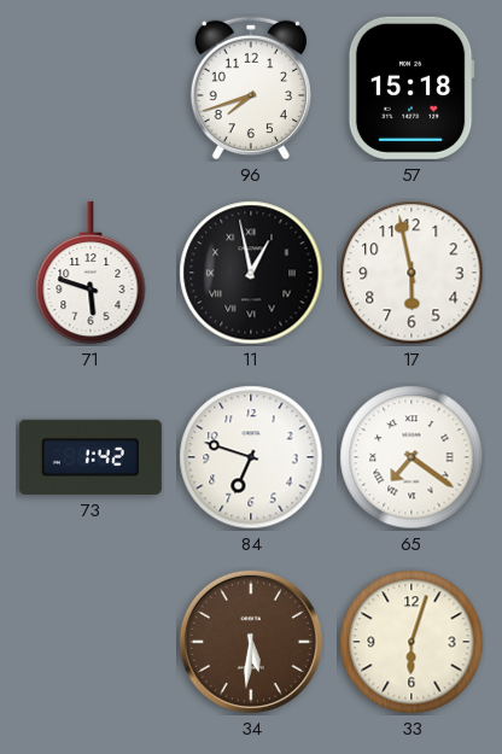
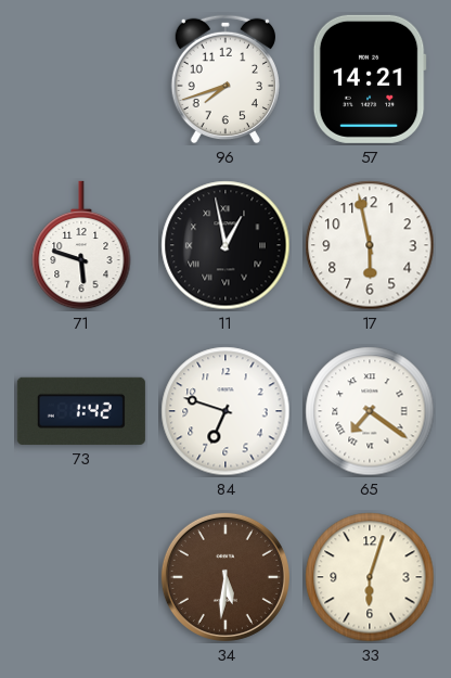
57: 15:18 -> 14:21 (370, 79)
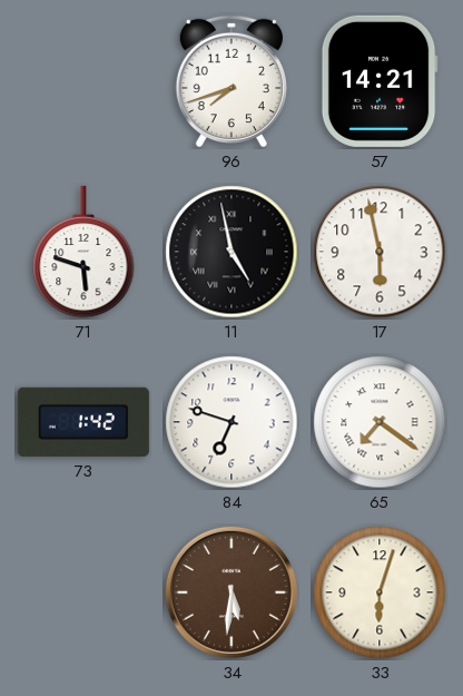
11: 12:58 -> 4:58 (231, 252)
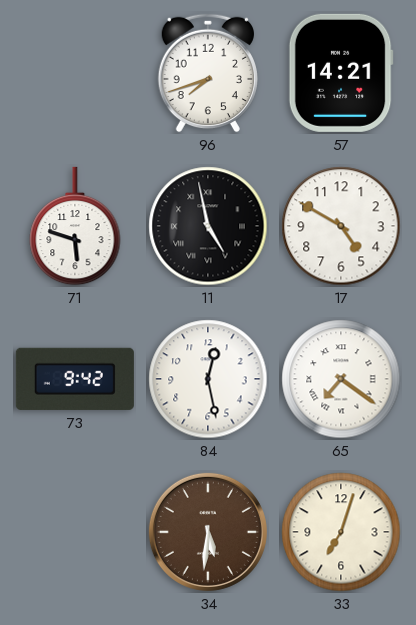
17: 5:58 -> 4:50 (341, 226)
73: 1:42 -> 9:42 (75, 379)
84: 6:48 -> 12:28 (208, 379)
33: 6:03 -> 7:03 (341, 532)
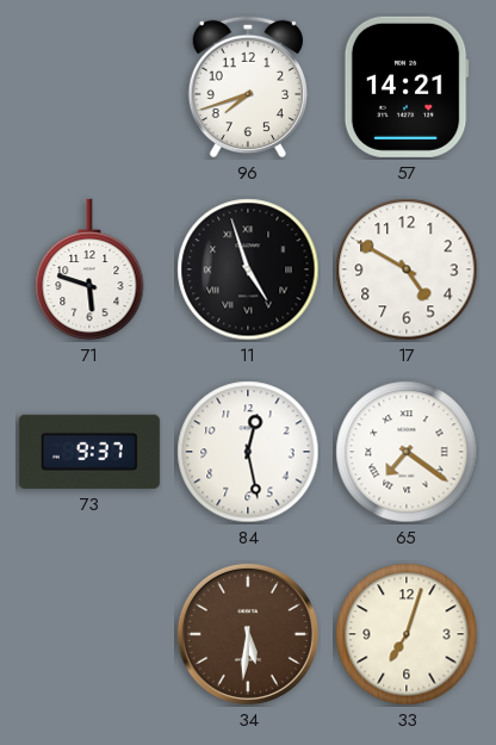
11: 4:58 -> 4:57 (248, 269)
73: 9:42 -> 9:37 (89, 452)
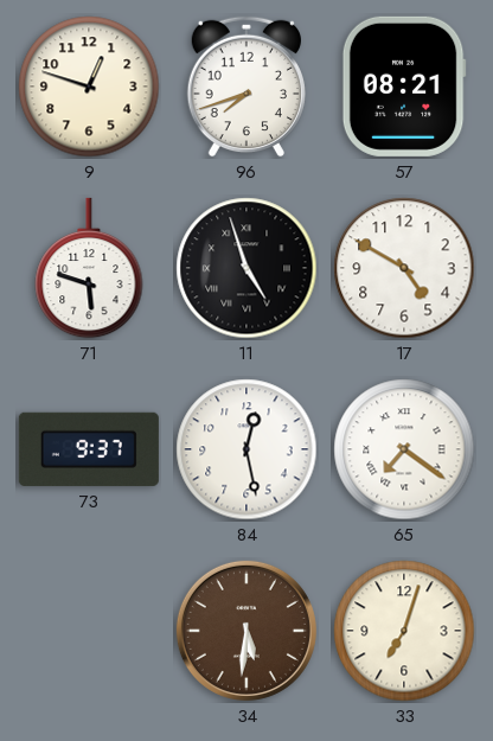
9: none -> 12:48 (89, 87)
57: 14:21 -> 08:21 (404, 87)
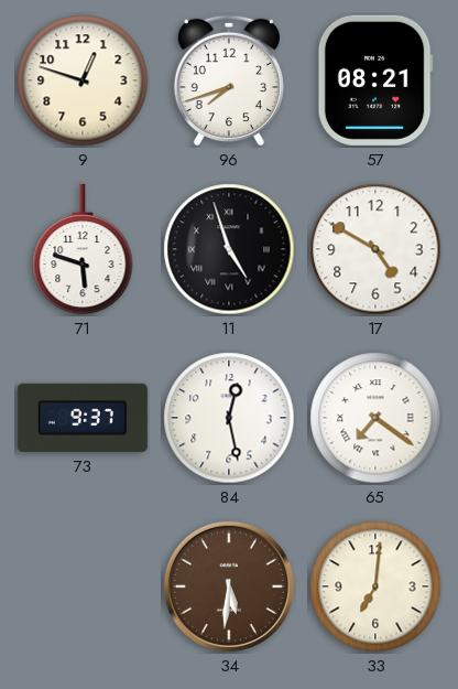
33: 7:03 -> 7:01 (375, 586)
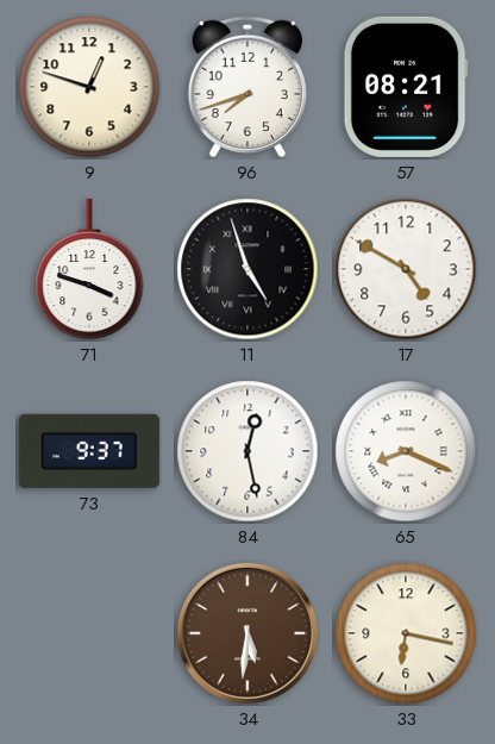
71: 5:48 -> 3:48 (89, 269)
65: 7:21 -> 8:19 (406, 451)
33: 7:01 -> 6:17 (406, 633)
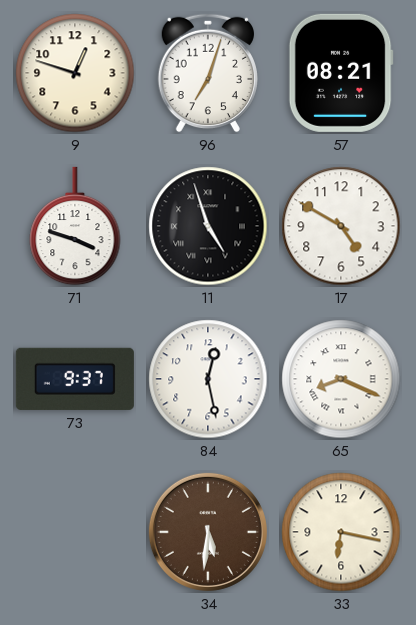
96: 7:42 -> 7:03 (208, 73)
